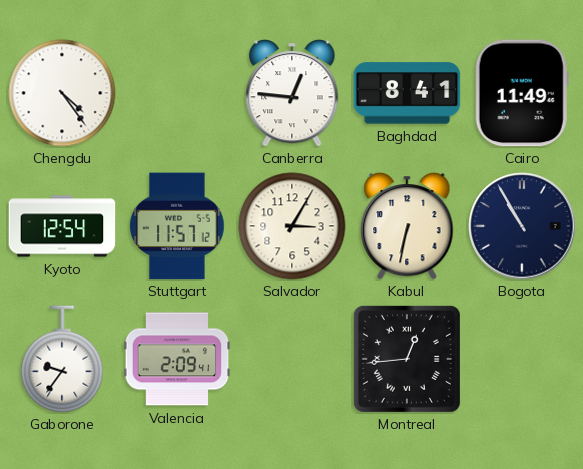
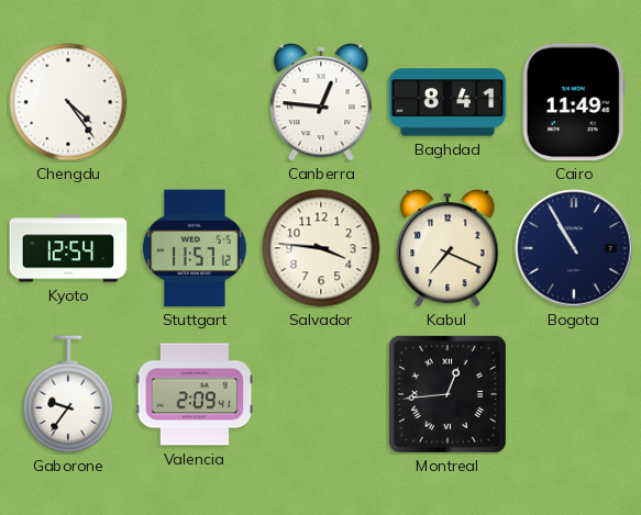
Salvador: 3:05 -> 3:46 (321, 248)
Kabul: 6:32 -> 7:19 (447, 248)
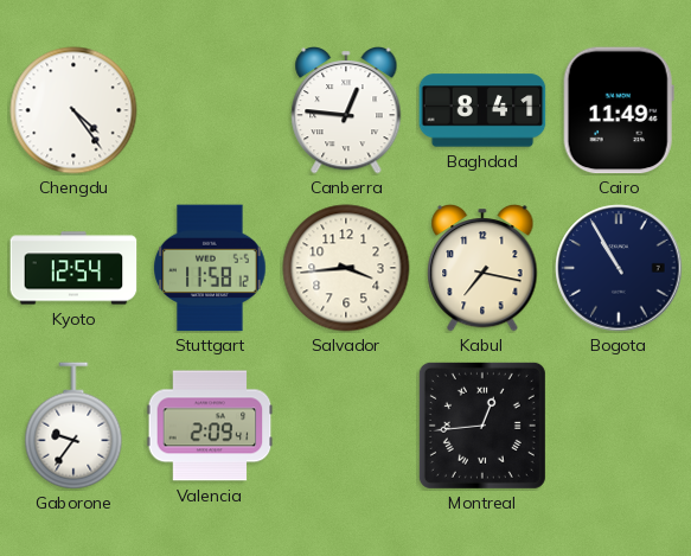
Stuttgart: 11:57 -> 11:58 (210, 268)
Salvador: 3:46 -> 3:44 (346, 268)
Kabul: 7:19 -> 7:17 (482, 268)
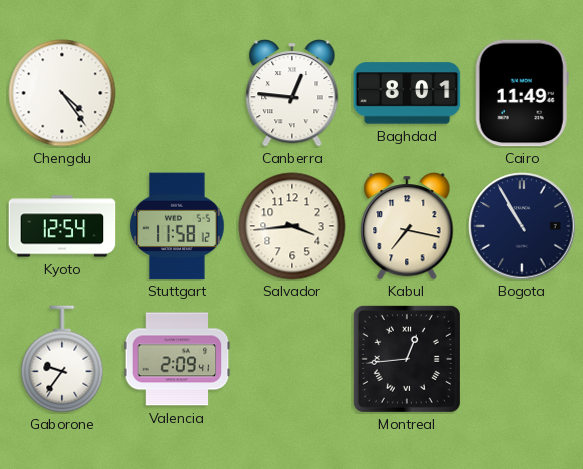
Baghdad: 8:41 -> 8:01 (407, 93)
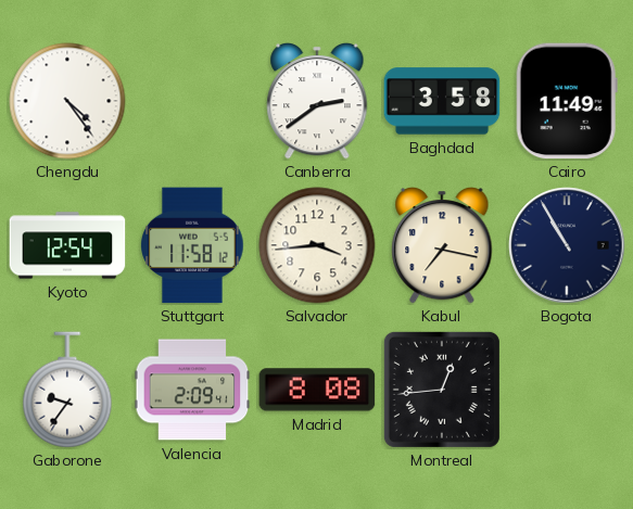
Canberra: 12:46 -> 2:39 (317, 101)
Baghdad: 8:01 -> 3:58 (442, 101)
Madrid: none -> 8:08 (317, 390)
